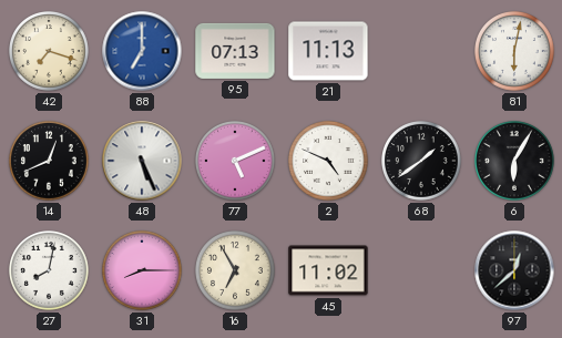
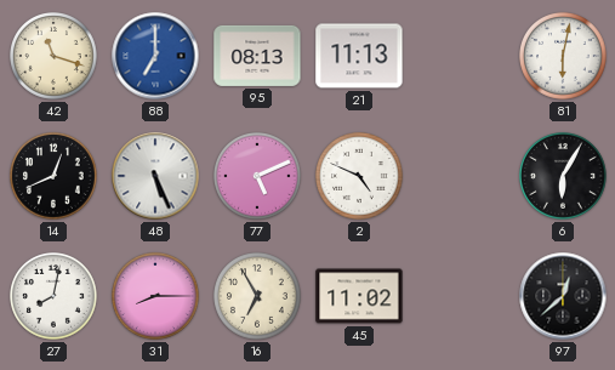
42: 7:18 -> 11:18 (55, 57)
95: 07:13 -> 08:13 (257, 56)
68: 1:39 -> none (422, 162)
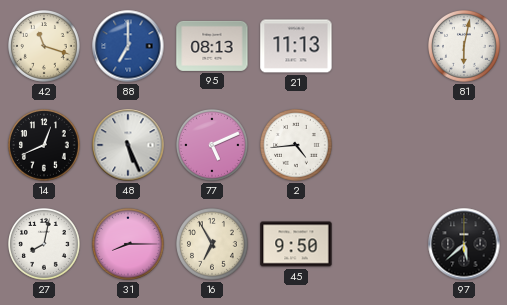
2: 4:49 -> 4:44 (297, 146)
6: 6:05 -> none (564, 177)
45: 11:02 -> 9:50 (296, 244)
97: 12:38 -> 5:38 (464, 244)
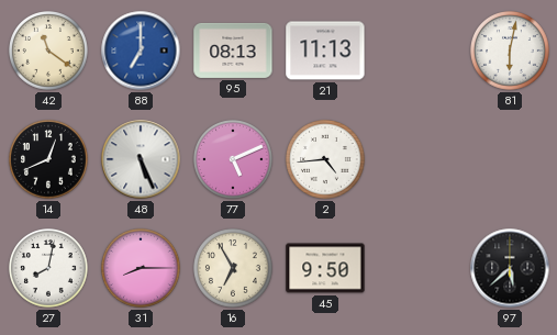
42: 11:18 -> 11:21 (49, 52)
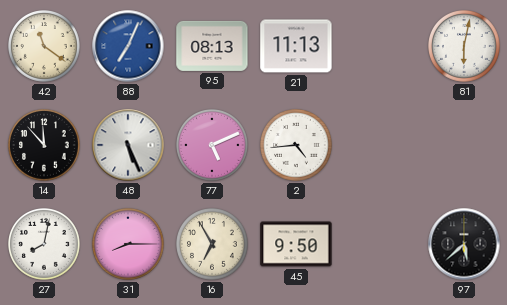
88: 7:00 -> 7:04 (128, 46)
14: 12:41 -> 11:53 (45, 146)
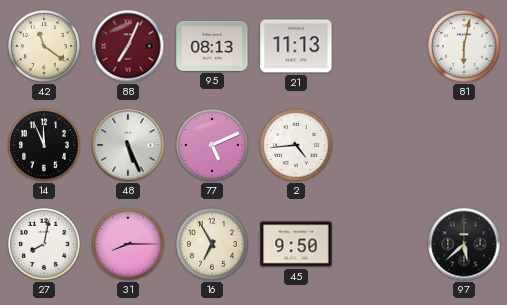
88 dial: blue -> burgundy (128, 46)
14: 11:53 -> 11:56 (45, 146)
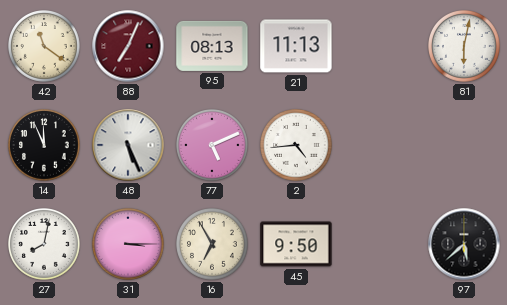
31: 8:15 -> 3:15 (129, 245)
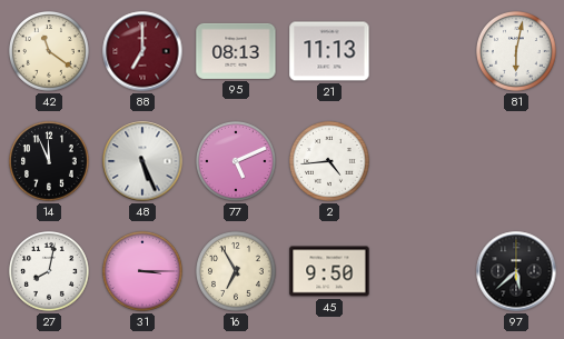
88: 7:04 -> 7:00 (142, 51)
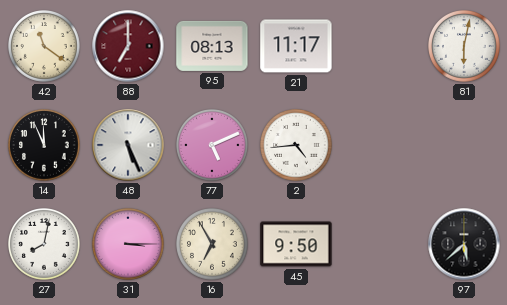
21: 11:13 -> 11:17 (296, 46)
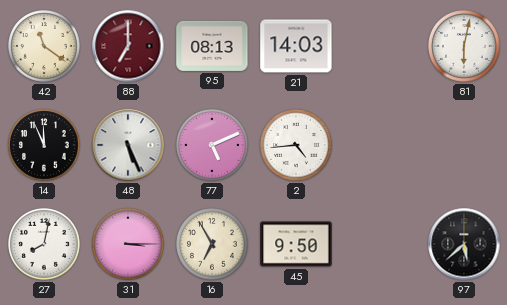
21: 11:17 -> 14:03 (296, 46)
